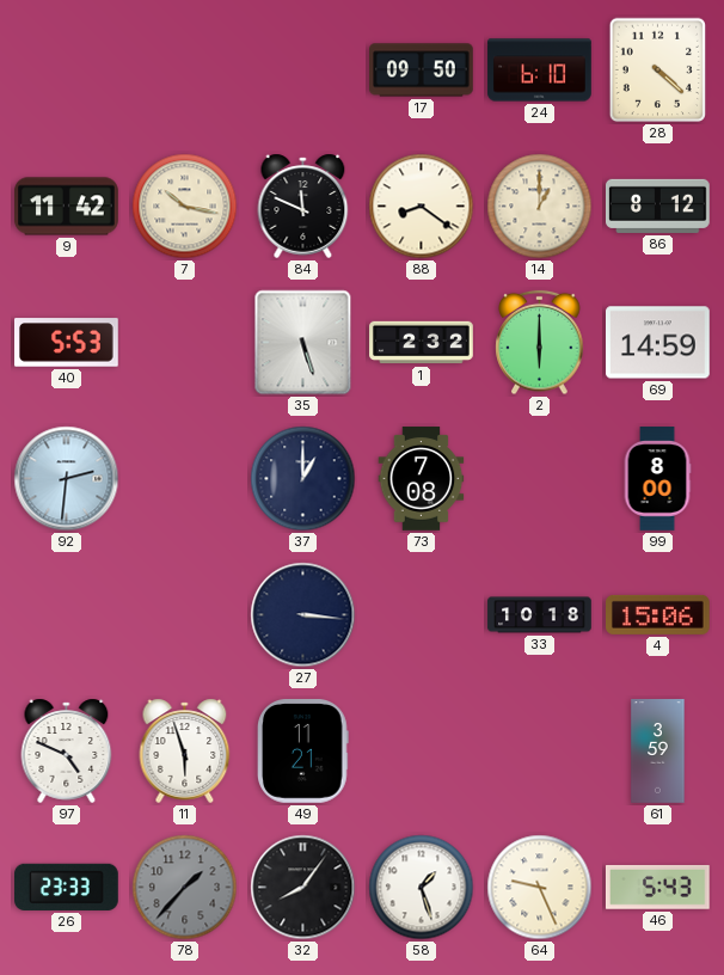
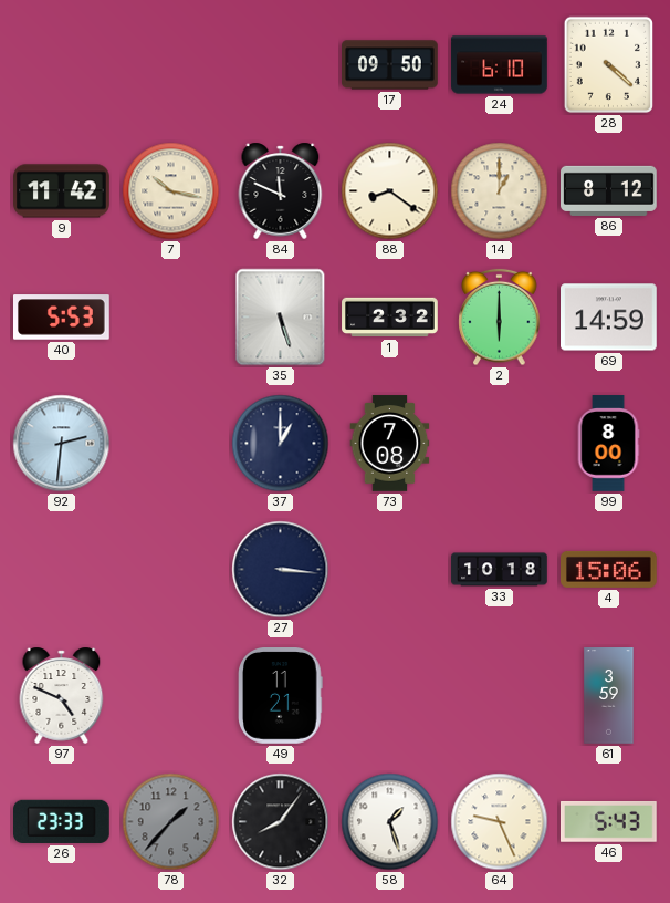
11: 5:57 -> none (185, 750)
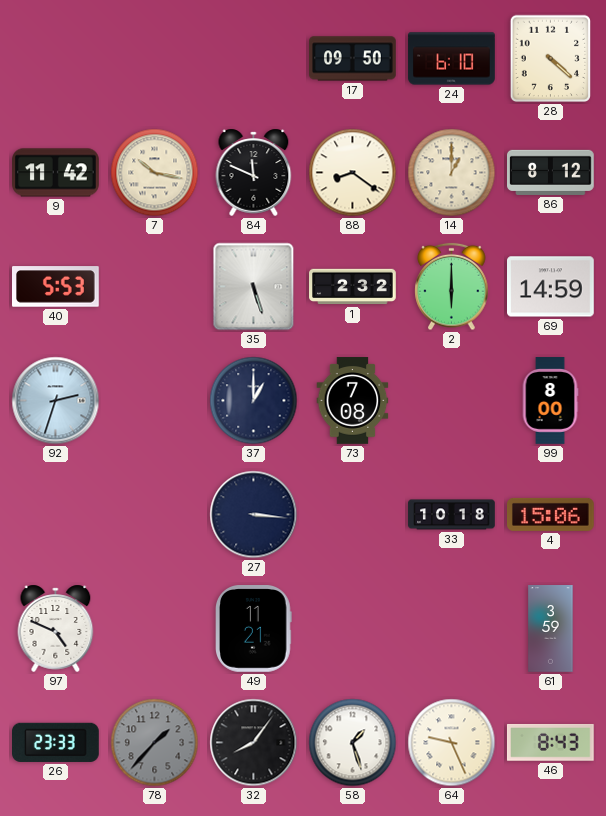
92: 2:31 -> 2:33 (56, 401)
46: 5:43 -> 8:43 (550, 742)
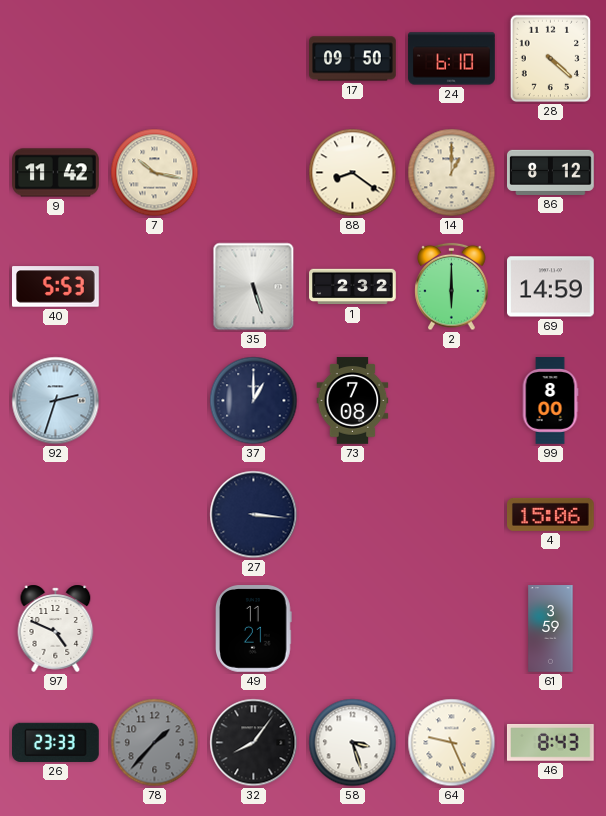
84: 11:49 -> none (254, 172)
33: 10:18 -> none (452, 515)
58: 1:27 -> 3:27 (353, 743)
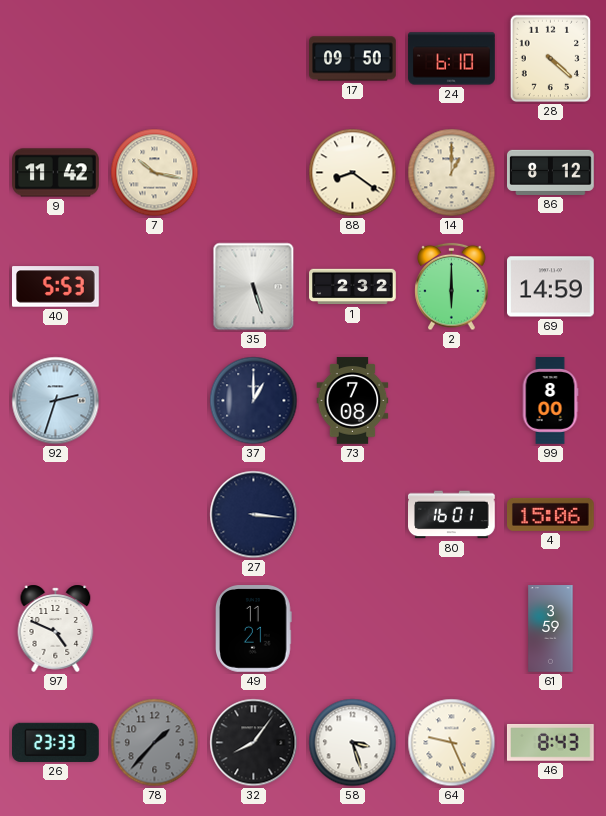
80: none -> 16:01 (452, 515)
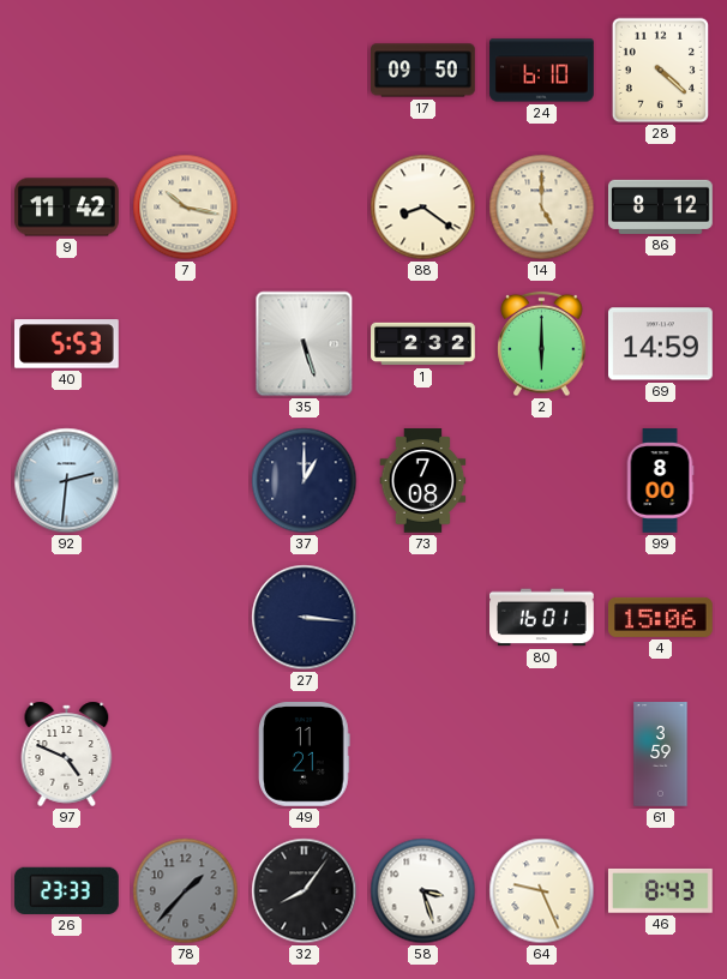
14: 1:00 -> 5:00 (542, 208)
92: 2:33 -> 2:31 (67, 481)
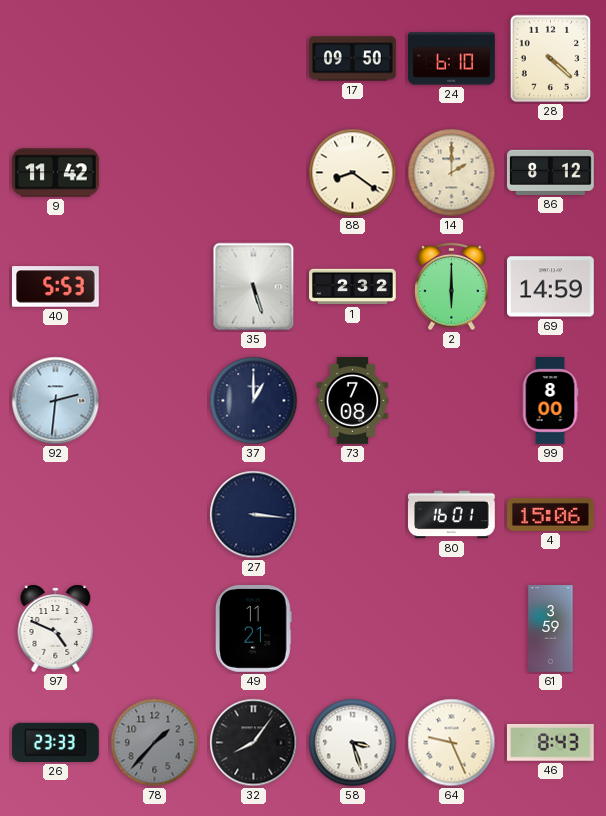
7: 10:17 -> none (186, 208)
14: 5:00 -> 2:00 (452, 173)
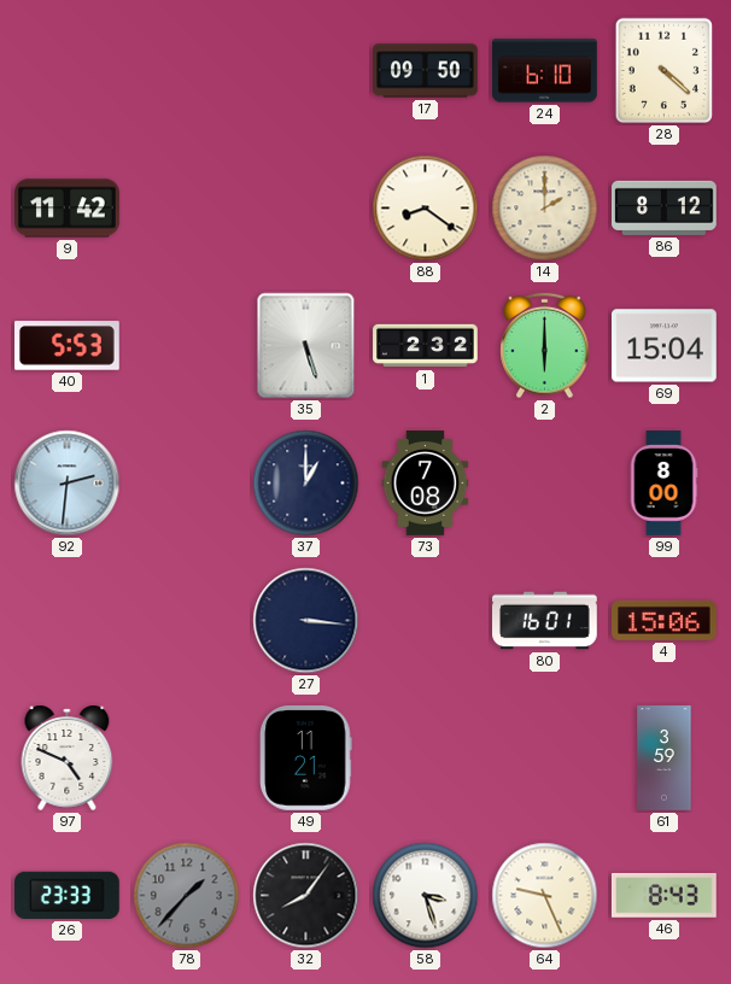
69: 14:59 -> 15:04 (665, 346)
